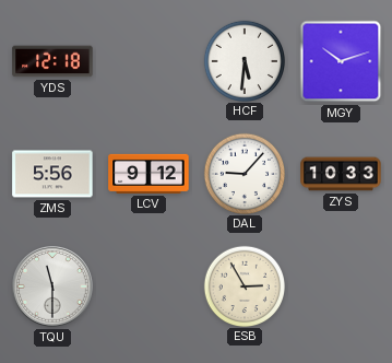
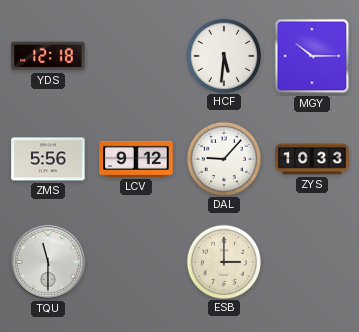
MGY: 10:12 -> 10:15 (312, 56)
ESB: 2:55 -> 3:00 (223, 261)
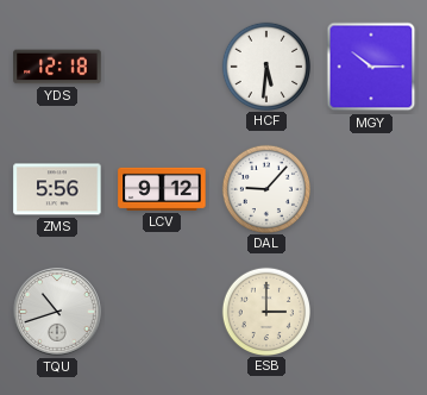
ZYS: 10:33 -> none (312, 159)
TQU: 11:30 -> 10:42 (58, 313)
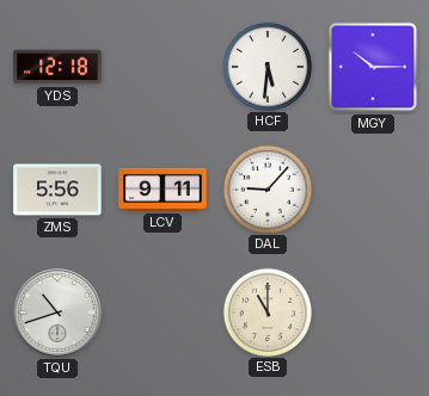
LCV: 9:12 -> 9:11 (163, 190)
ESB: 3:00 -> 11:00 (266, 311)
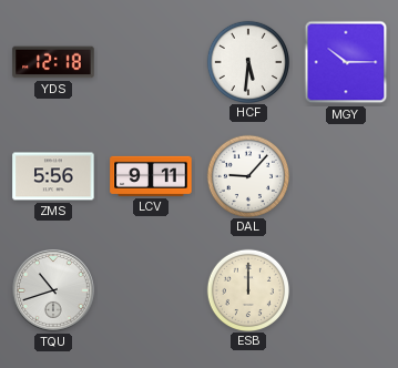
ESB: 11:00 -> 12:00 (247, 289)
